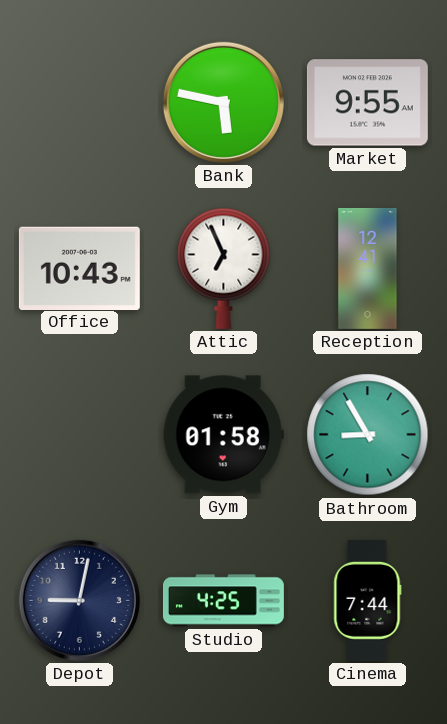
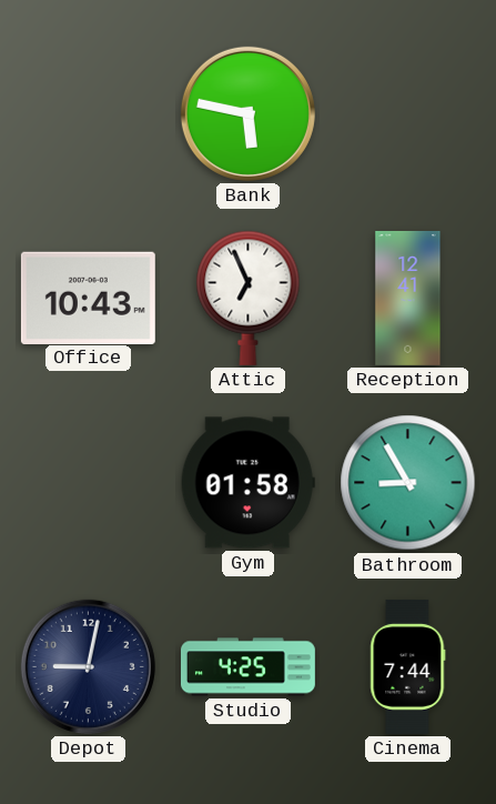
Market: 9:55 -> none (367, 103)
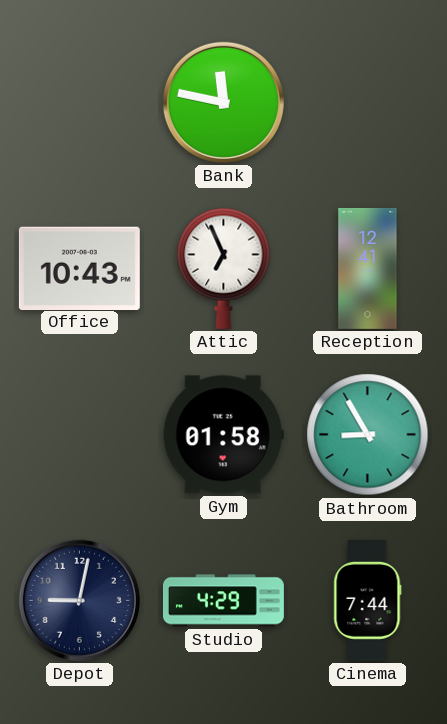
Bank: 5:47 -> 11:47 (223, 102)
Studio: 4:25 -> 4:29 (223, 601)
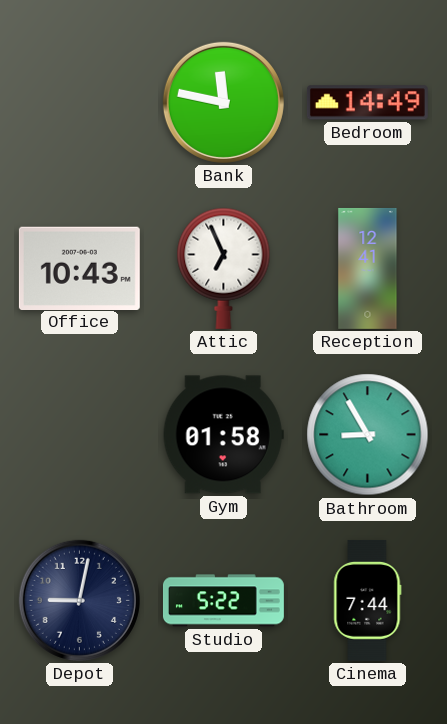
Bedroom: none -> 14:49 (367, 103)
Studio: 4:29 -> 5:22 (223, 601)
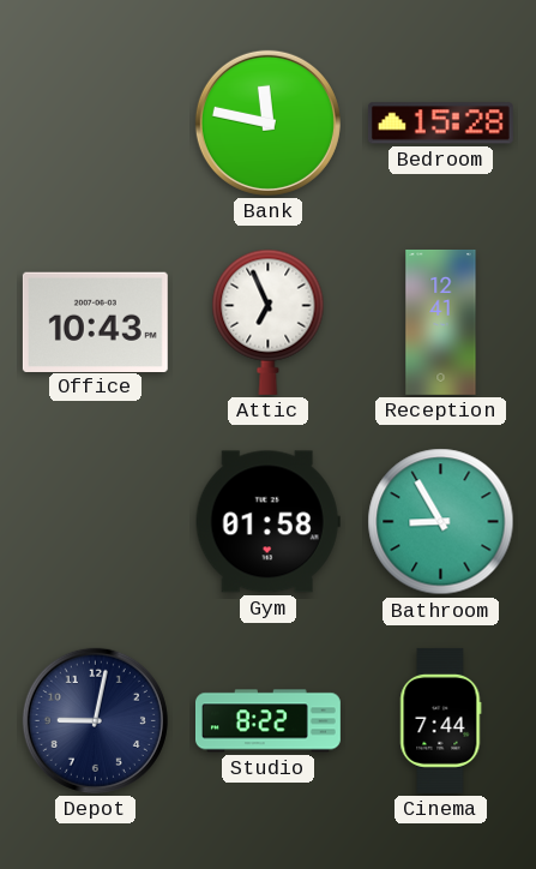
Bedroom: 14:49 -> 15:28 (440, 124)
Studio: 5:22 -> 8:22 (267, 721)
